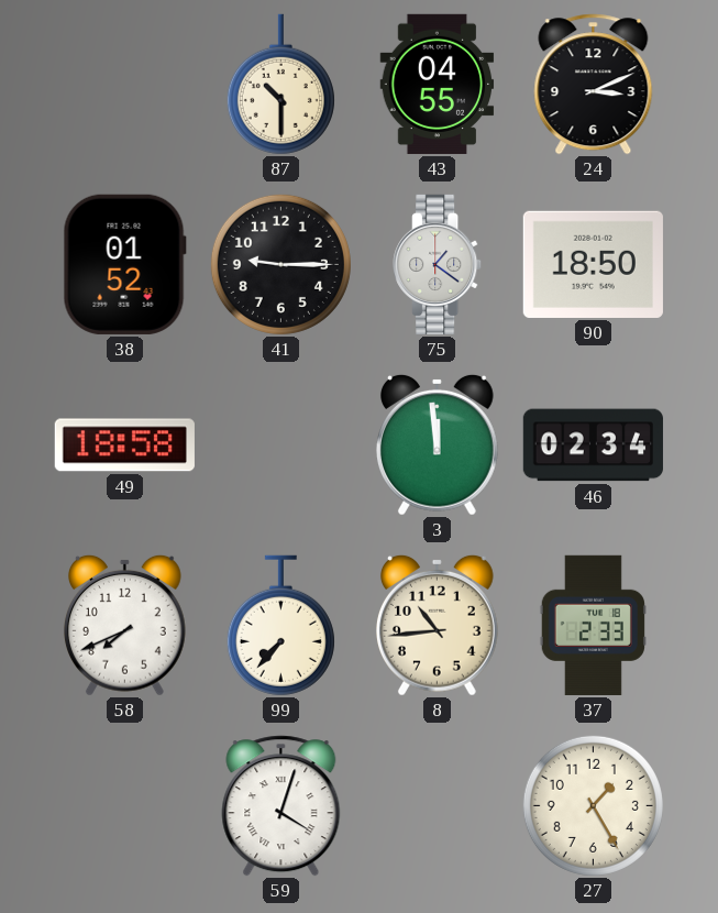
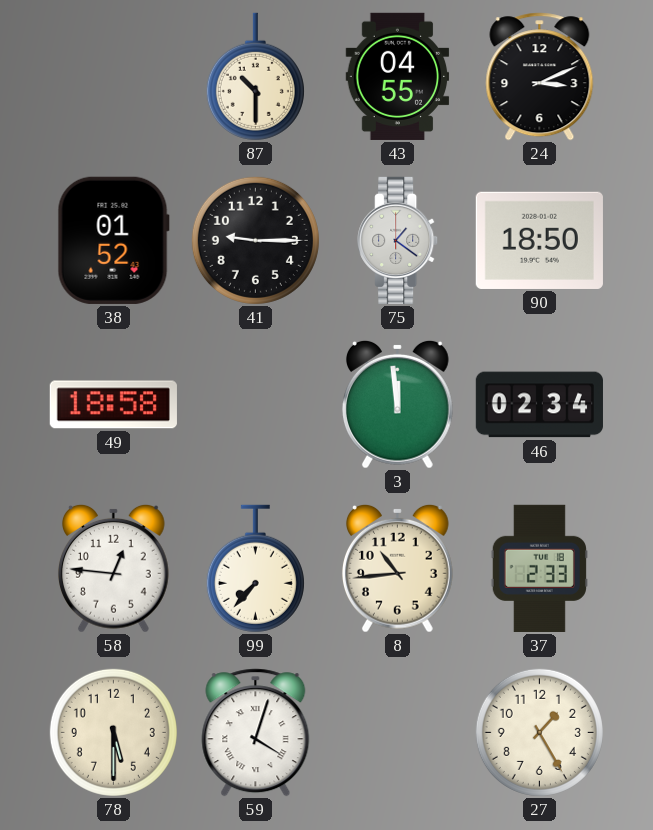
58: 7:41 -> 12:46 (114, 568)
78: none -> 5:30 (113, 732)
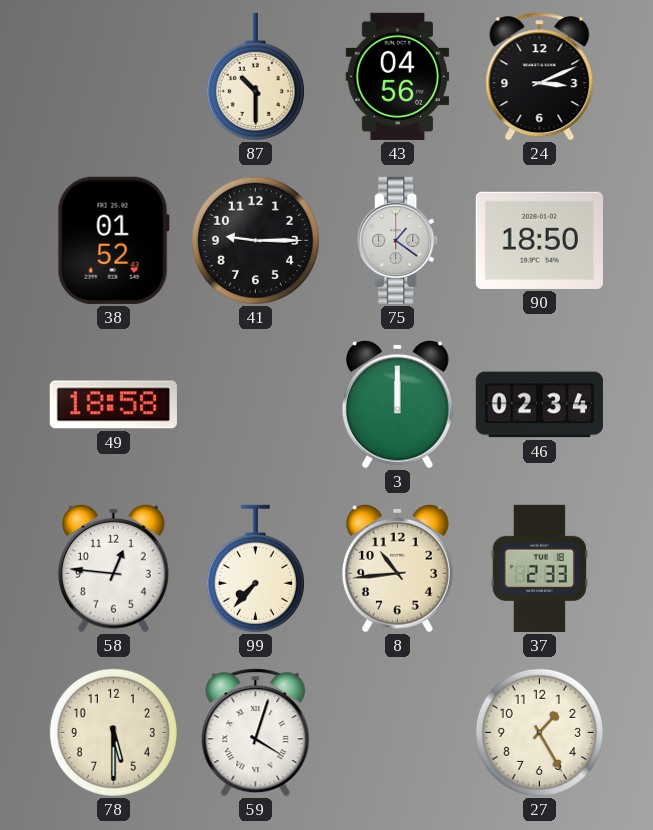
43: 04:55 -> 04:56 (398, 76)
3: 11:59 -> 12:00 (398, 404)
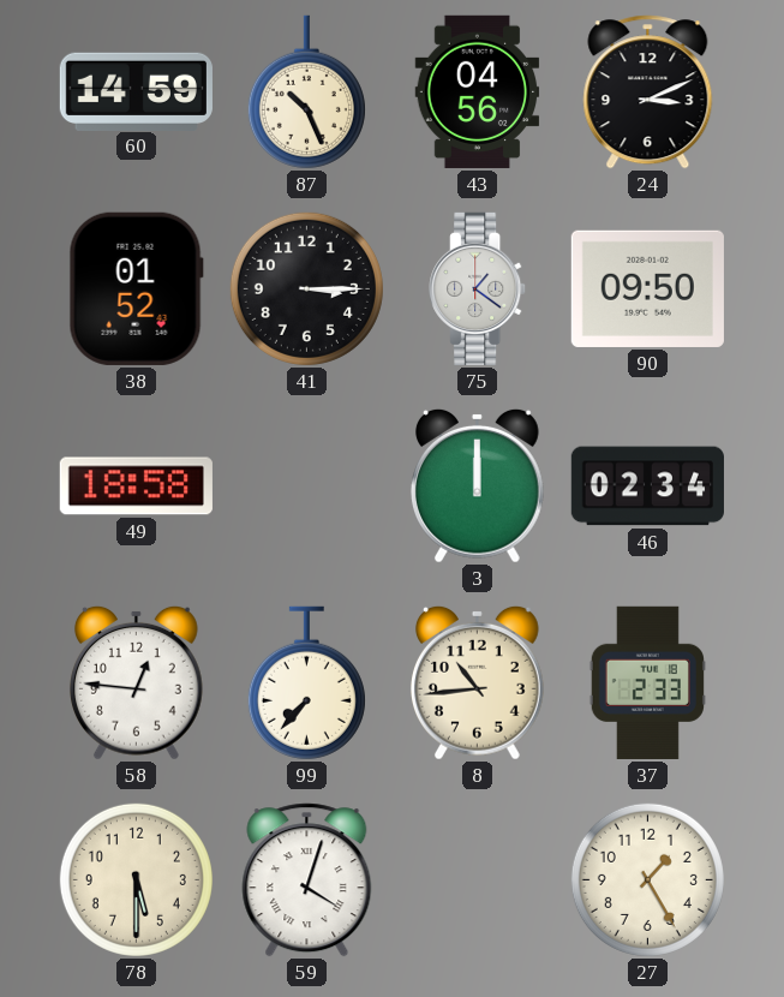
60: none -> 14:59 (136, 91)
87: 10:30 -> 10:26 (306, 92)
41: 9:15 -> 3:15 (306, 288)
90: 18:50 -> 09:50 (647, 288)
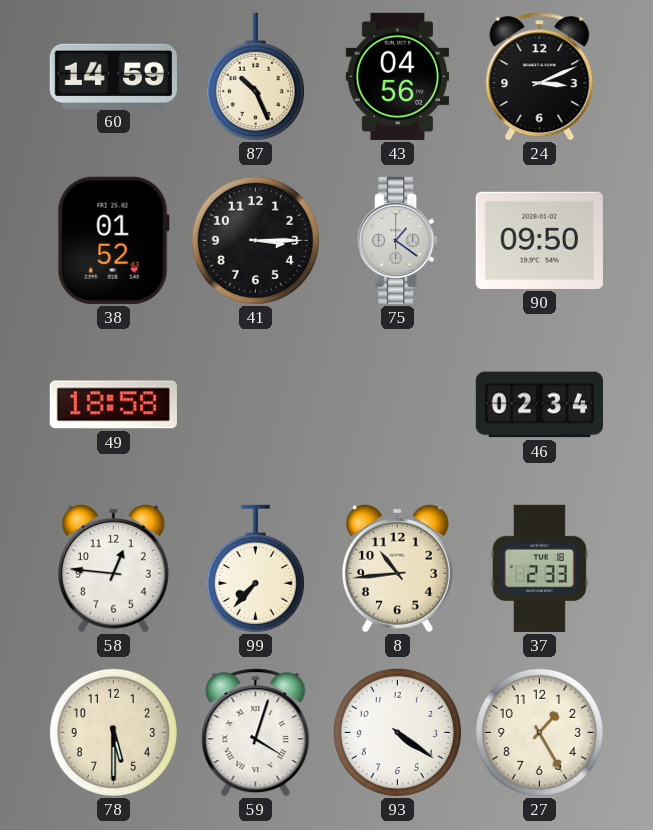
3: 12:00 -> none (478, 485)
93: none -> 4:21 (397, 732)
